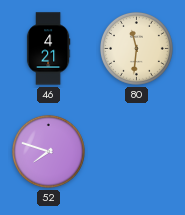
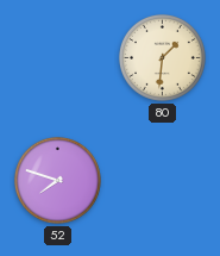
46: 4:21 -> none (48, 49)
80: 11:31 -> 1:31 (162, 57)
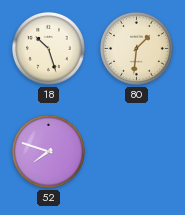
18: none -> 10:27 (48, 48)
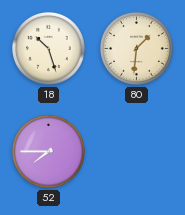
52: 7:48 -> 7:45 (48, 151)
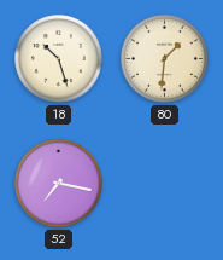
52: 7:45 -> 7:17 (58, 183)
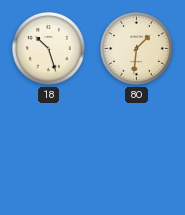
52: 7:17 -> none (58, 183)
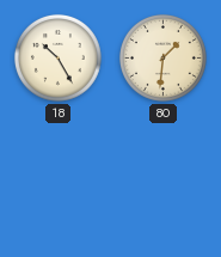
18: 10:27 -> 10:25 (57, 57)
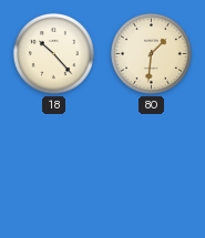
18: 10:25 -> 10:23 (53, 53)
